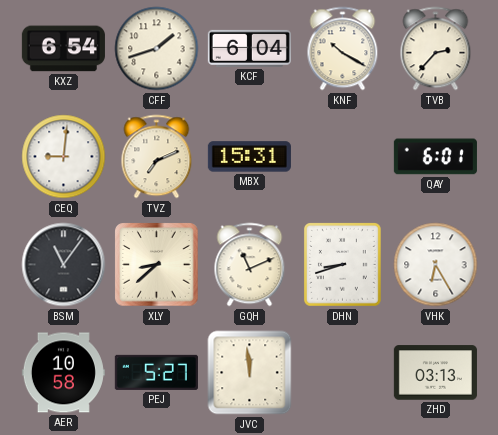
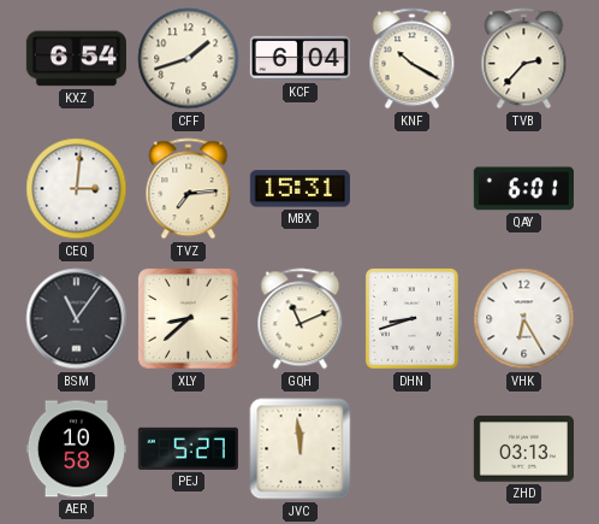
CEQ: 9:01 -> 3:01 (77, 189)
TVZ: 7:11 -> 7:14 (189, 189)
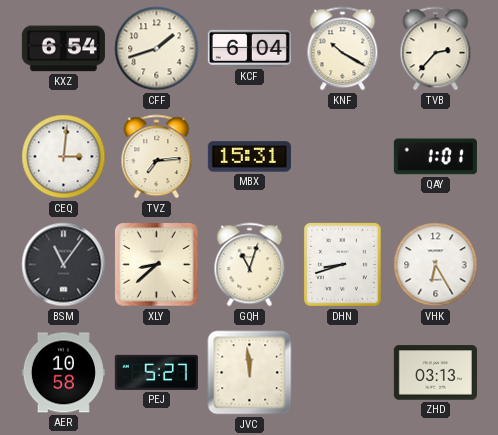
QAY: 6:01 -> 1:01 (435, 157)
GQH: 11:11 -> 11:03 (250, 265)
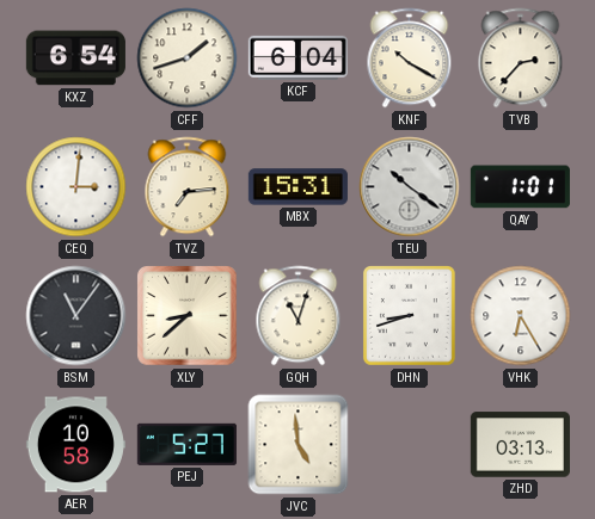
TEU: none -> 10:21 (410, 187)
JVC: 11:59 -> 4:59 (299, 445)
